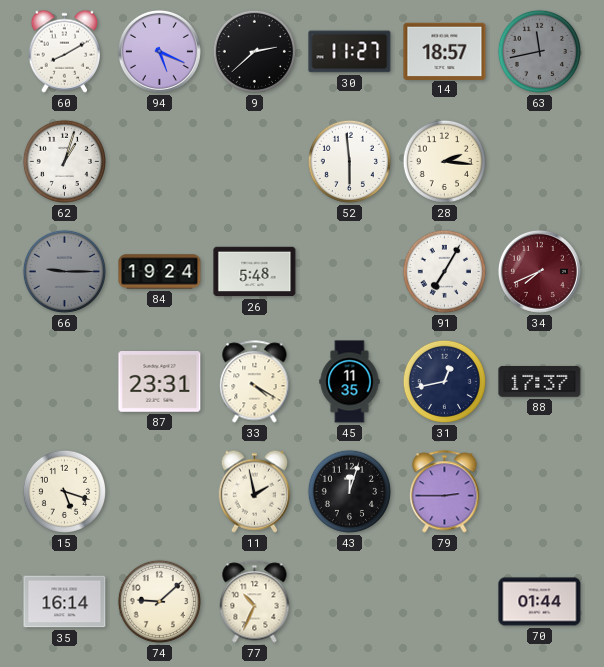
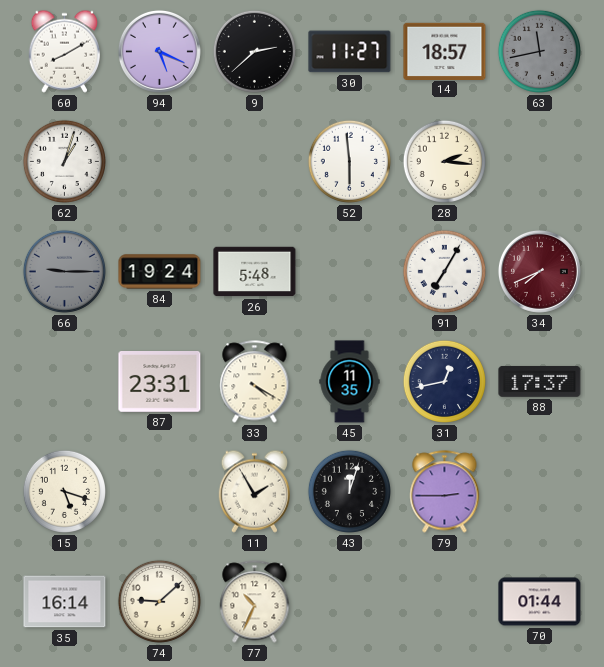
11: 1:58 -> 1:55 (255, 491)
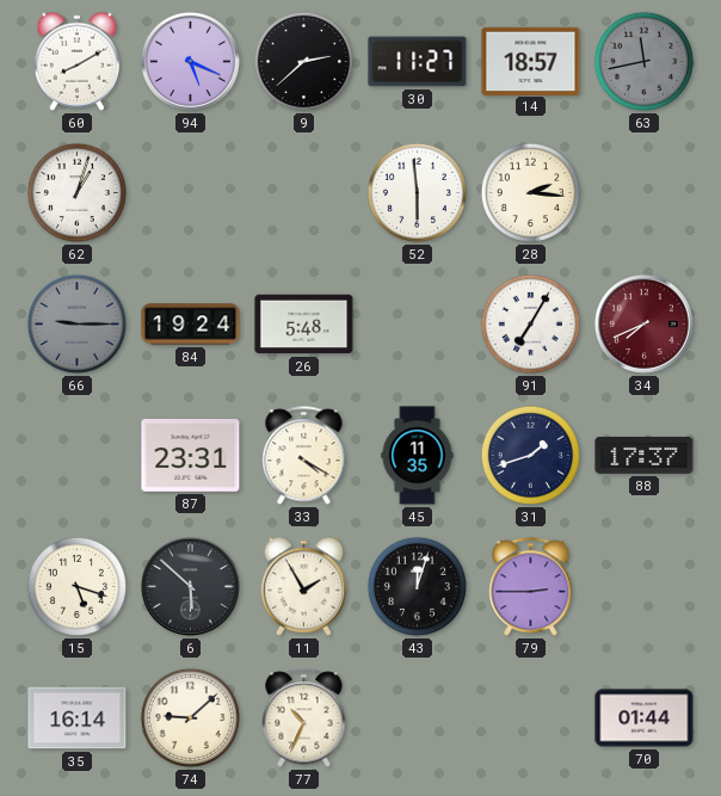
31: 12:43 -> 1:42 (530, 455)
6: none -> 5:52 (190, 586)
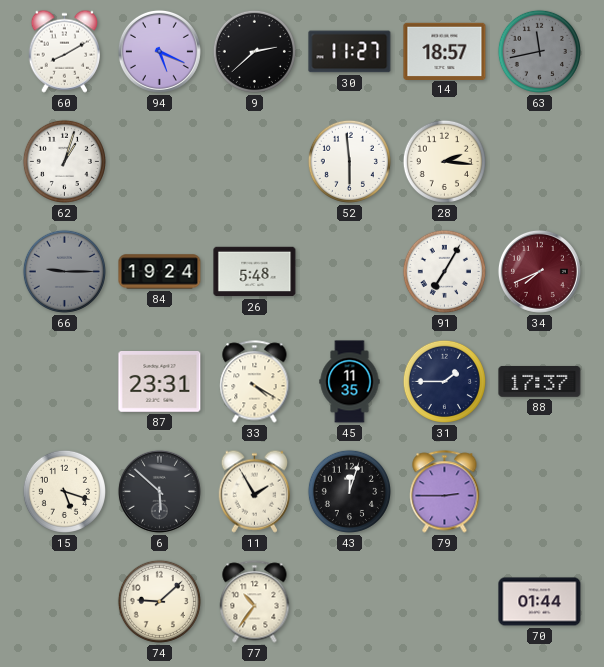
31: 1:42 -> 1:45 (444, 381)
35: 16:14 -> none (78, 718)
77: 10:34 -> 10:36 (255, 602)
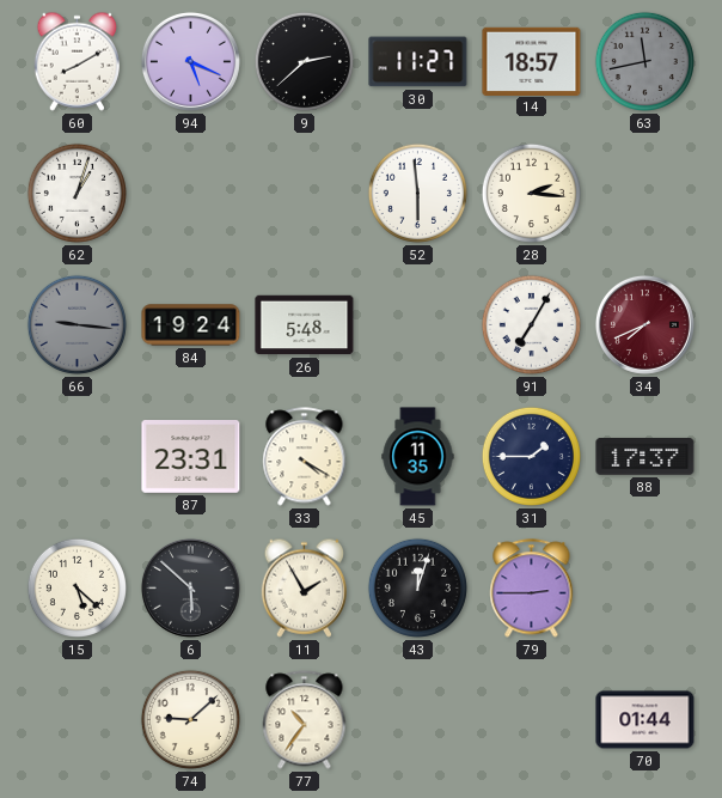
66: 9:15 -> 9:16 (77, 324)
15: 5:18 -> 5:22 (77, 587)
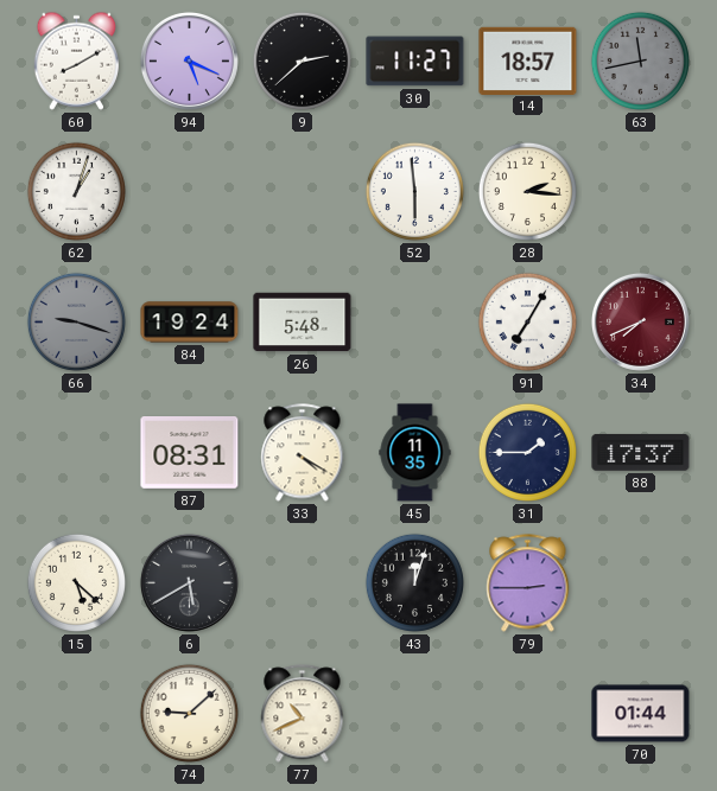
66: 9:16 -> 9:18 (76, 321)
87: 23:31 -> 08:31 (190, 453)
6: 5:52 -> 5:40 (189, 582)
11: 1:55 -> none (305, 587)
77: 10:36 -> 10:41 (303, 714)
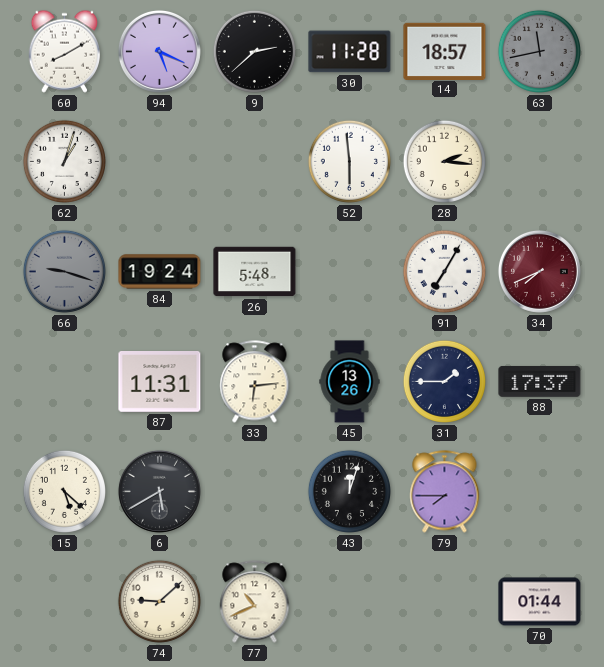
30: 11:27 -> 11:28 (350, 52)
87: 08:31 -> 11:31 (160, 382)
33: 4:20 -> 6:14 (255, 382)
45: 11:35 -> 13:26 (350, 382)
79: 2:45 -> 7:45 (445, 492)
